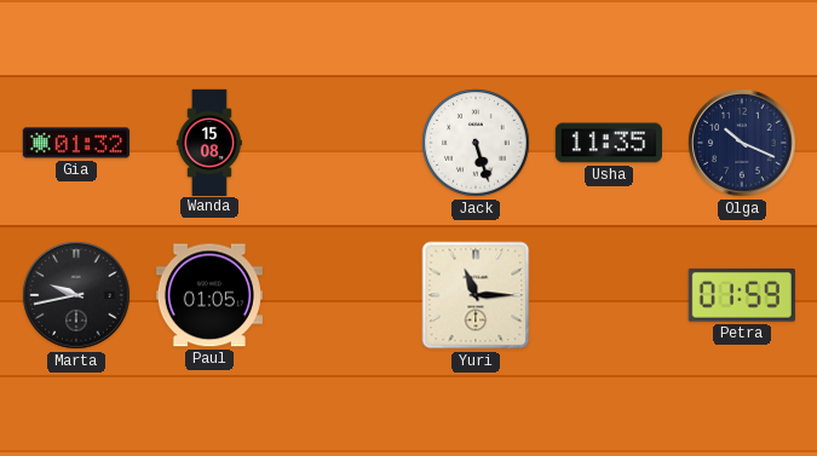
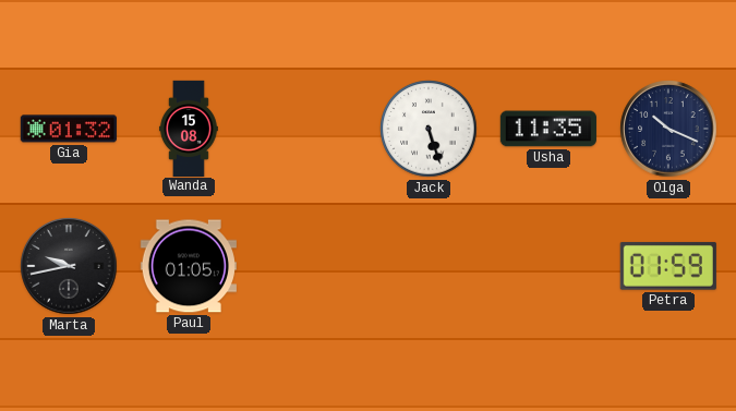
Yuri: 11:15 -> none (476, 295)
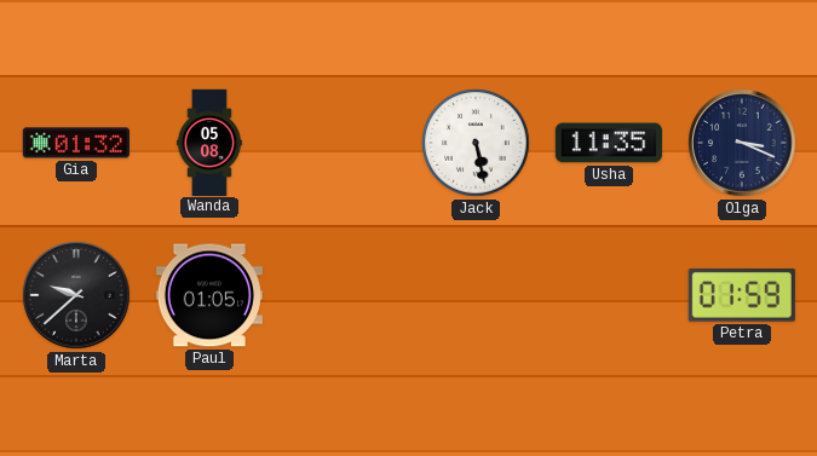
Wanda: 15:08 -> 05:08 (209, 142)
Jack: 5:27 -> 5:28 (476, 143)
Olga: 10:19 -> 3:19 (742, 143)
Marta: 9:43 -> 9:38 (76, 295)
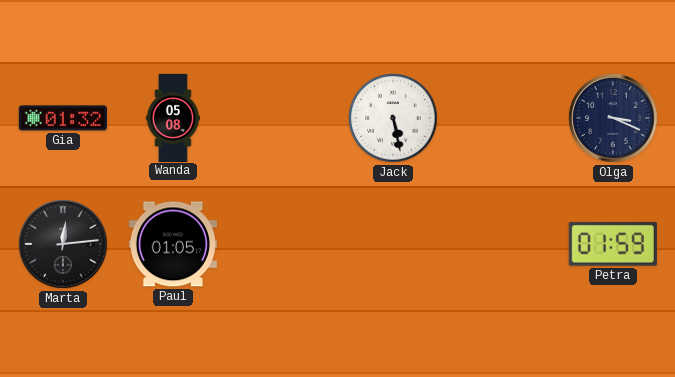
Usha: 11:35 -> none (609, 143)
Marta: 9:38 -> 12:14 (63, 244)
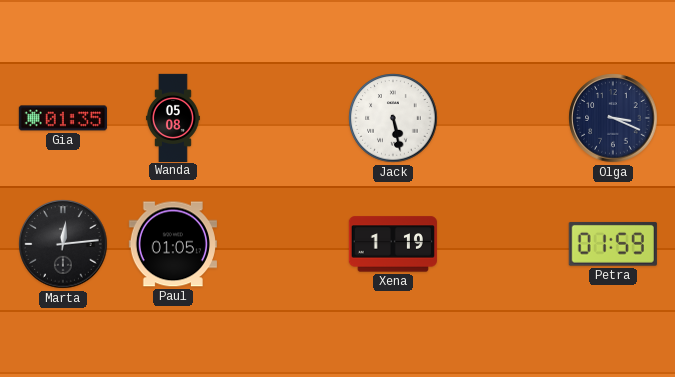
Gia: 01:32 -> 01:35 (63, 118)
Xena: none -> 1:19 (393, 244)
